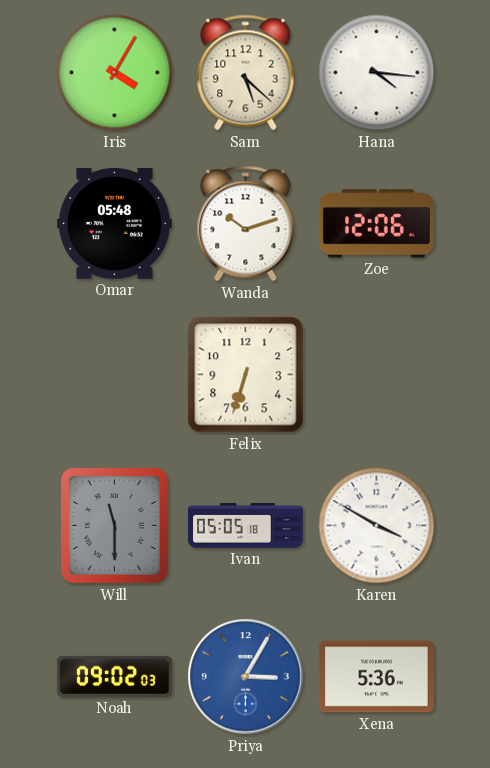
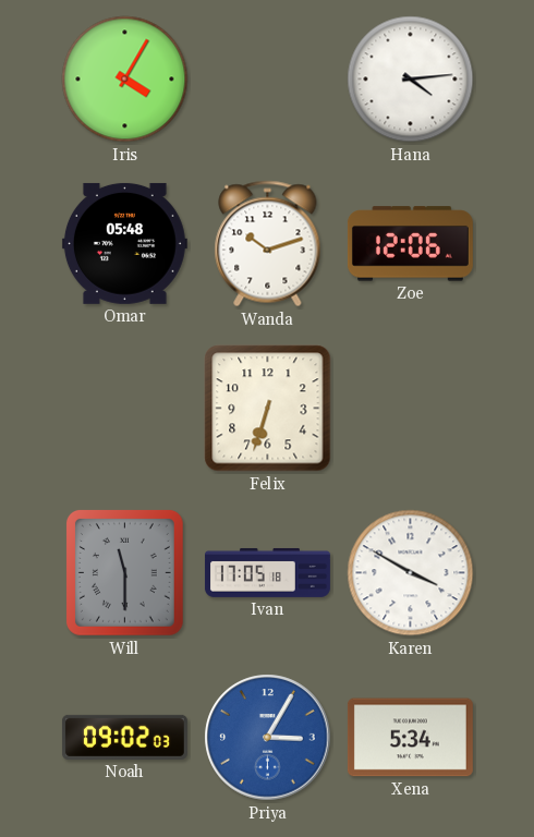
Sam: 5:22 -> none (246, 73)
Hana: 4:16 -> 4:14 (411, 80)
Ivan: 05:05 -> 17:05 (267, 572)
Xena: 5:36 -> 5:34 (410, 738)
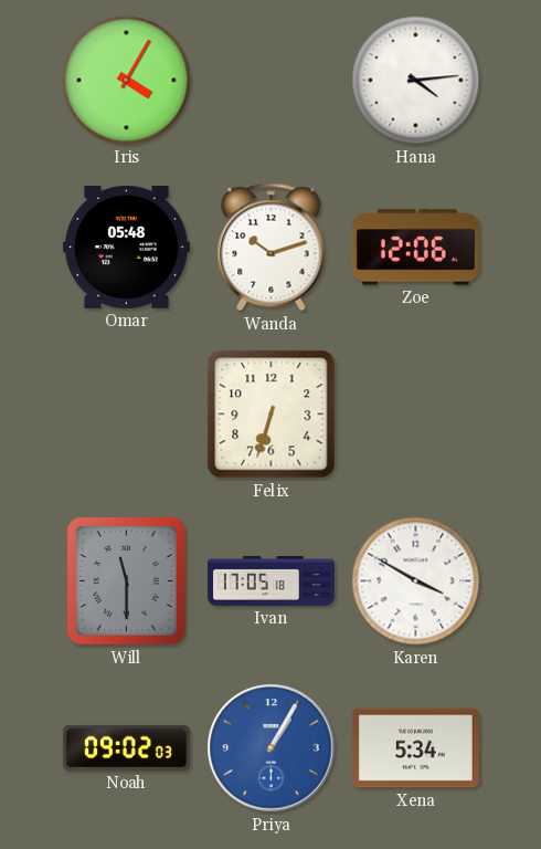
Priya: 3:05 -> 1:05 (272, 748)
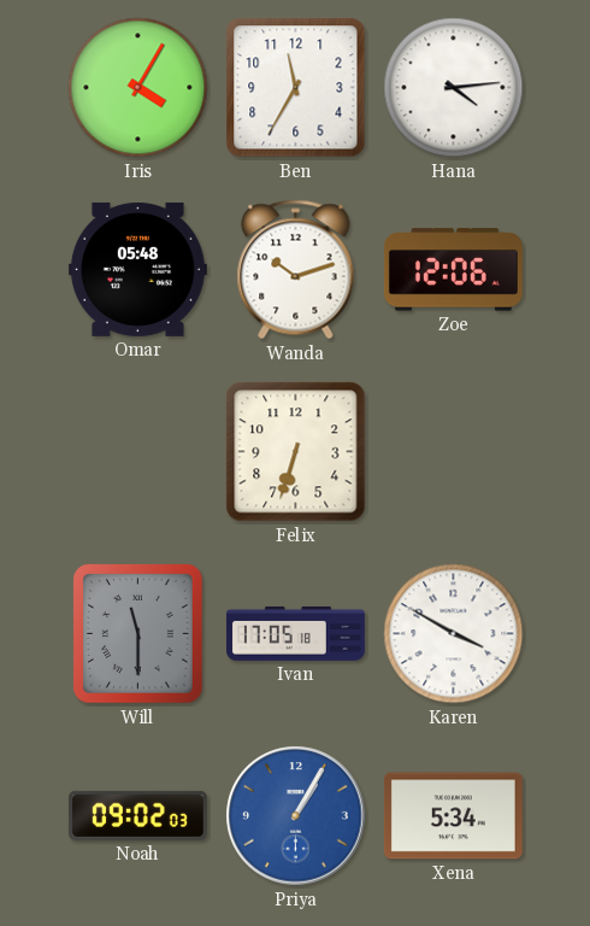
Ben: none -> 11:35 (296, 88)
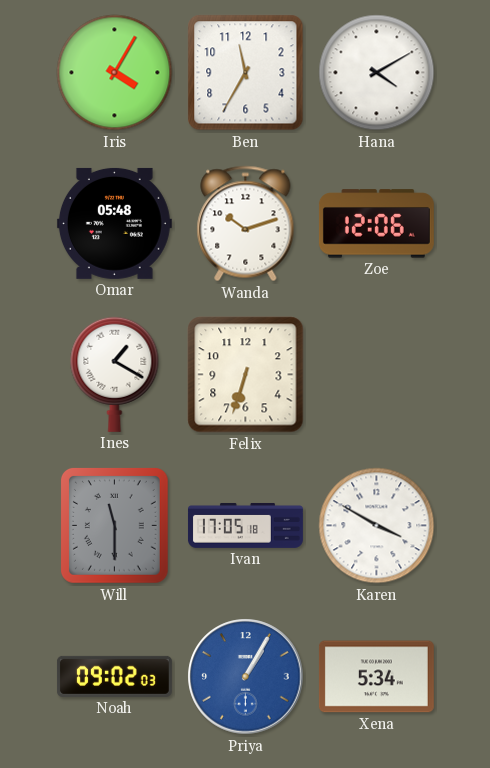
Hana: 4:14 -> 4:10 (377, 73)
Ines: none -> 1:20 (115, 374)
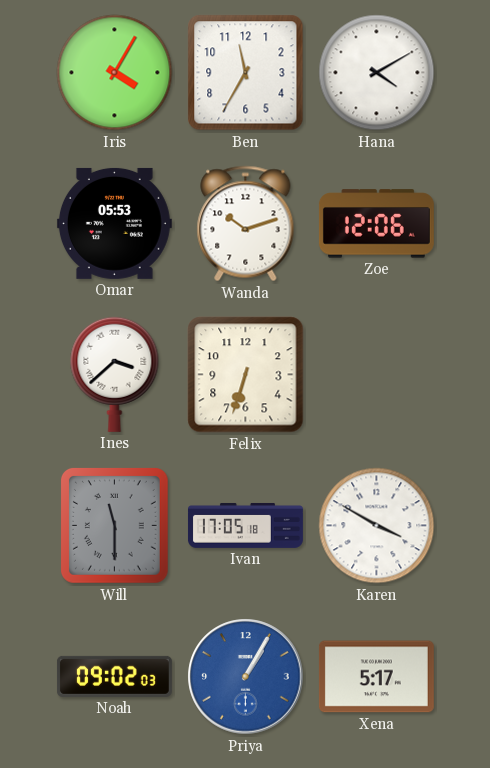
Omar: 05:48 -> 05:53 (114, 223)
Ines: 1:20 -> 3:38 (115, 374)
Xena: 5:34 -> 5:17 (376, 677)
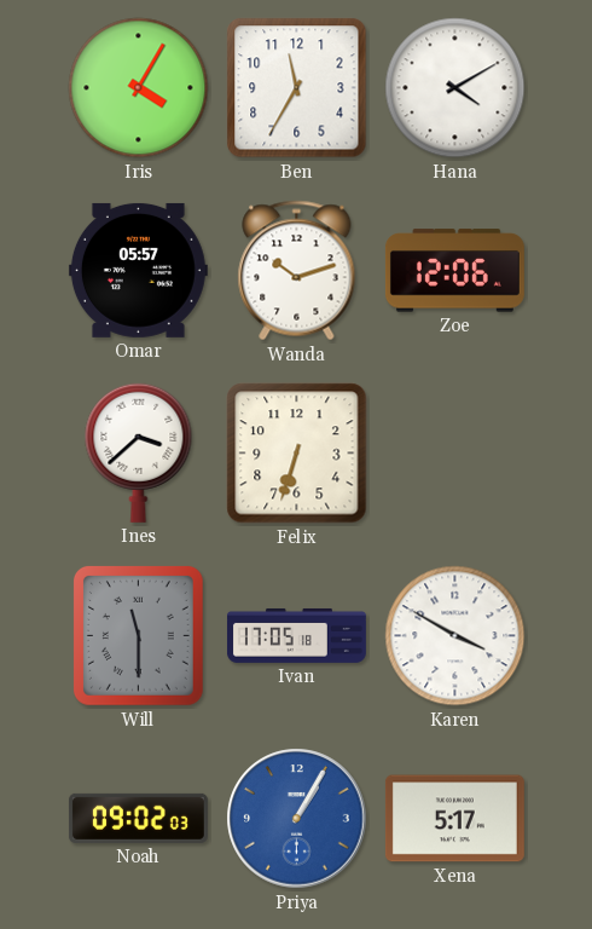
Omar: 05:53 -> 05:57 (138, 270)
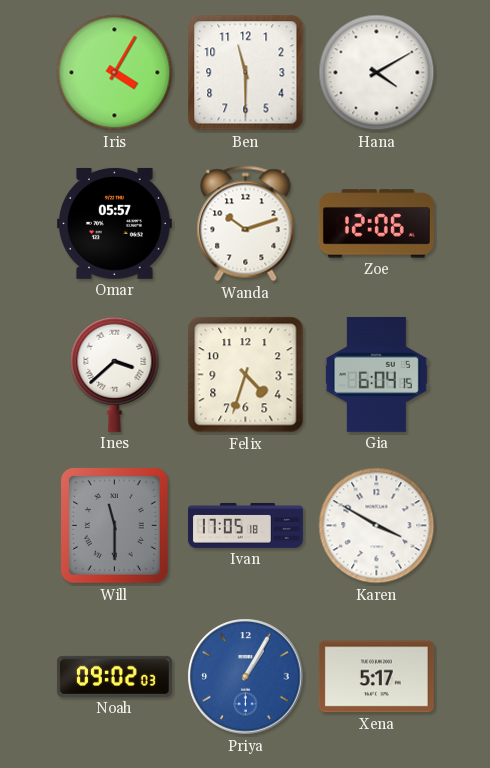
Ben: 11:35 -> 11:30 (246, 73)
Felix: 6:33 -> 4:33 (246, 375)
Gia: none -> 6:04 (376, 374)
